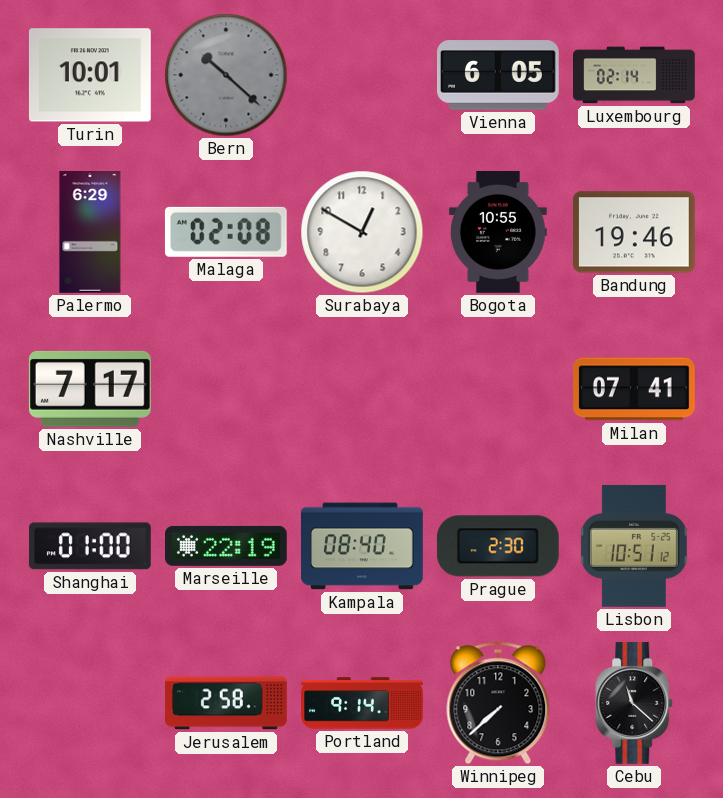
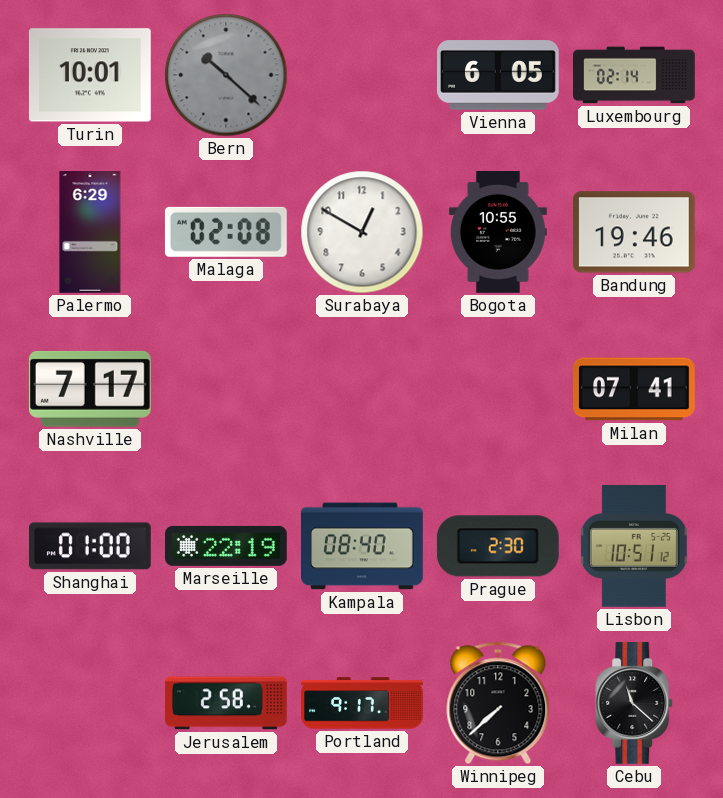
Portland: 9:14 -> 9:17 (362, 703)
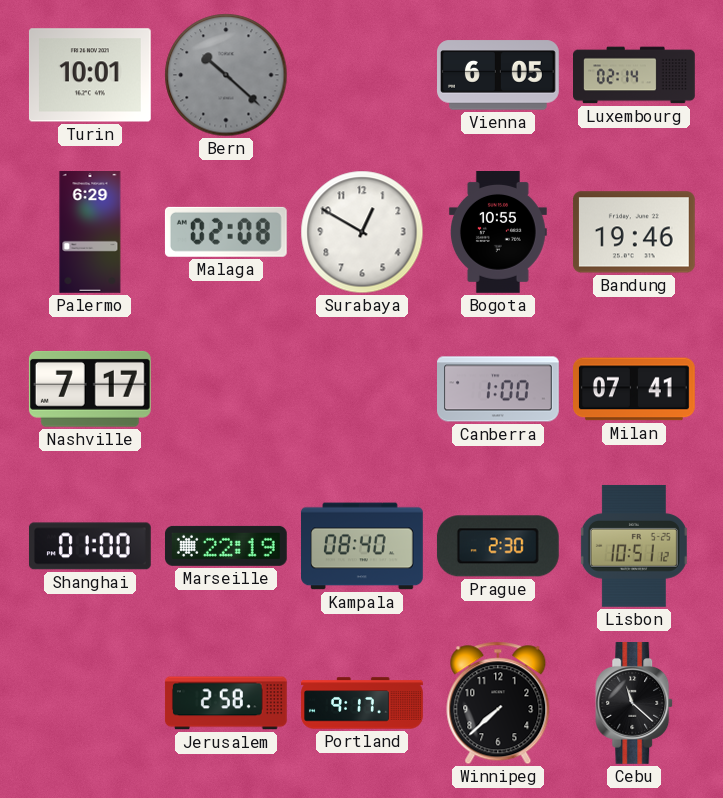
Canberra: none -> 1:00 (499, 389)
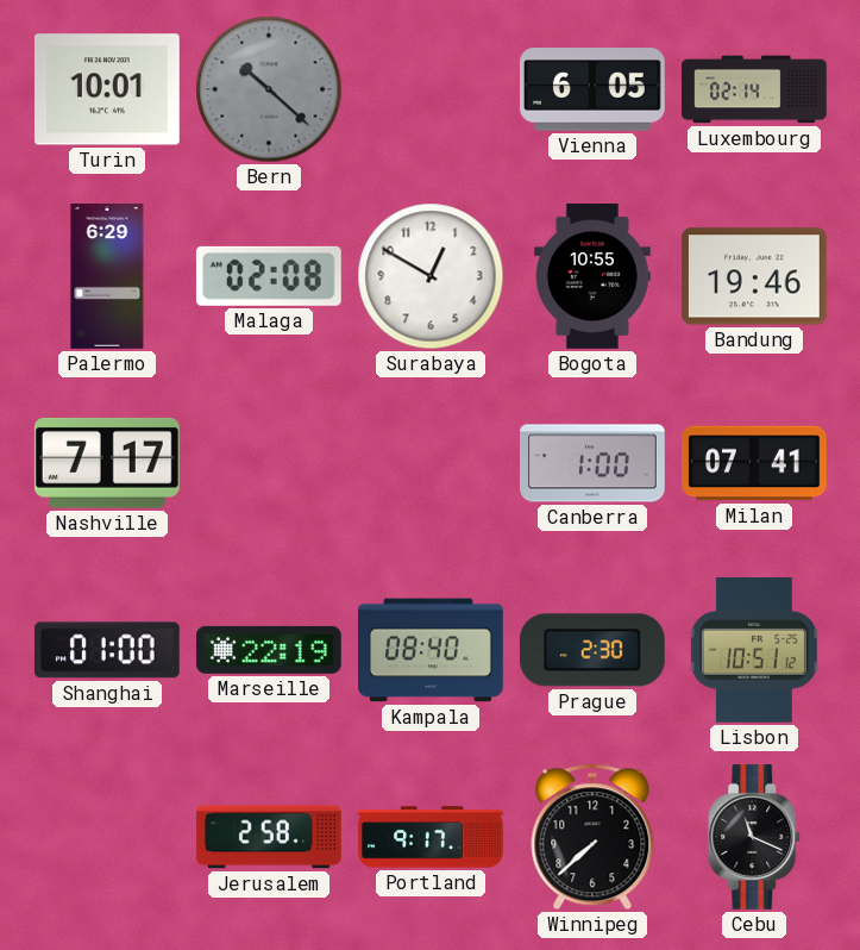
Cebu: 11:22 -> 11:19 (755, 838)
